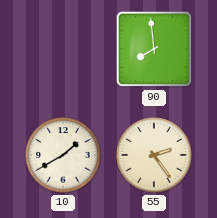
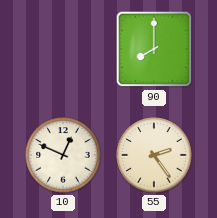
90: 7:59 -> 8:00 (154, 49)
10: 1:40 -> 12:49 (63, 155)
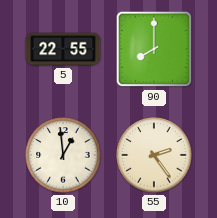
5: none -> 22:55 (63, 49)
10: 12:49 -> 12:59 (63, 155)
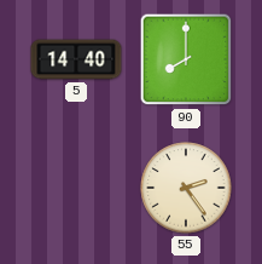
5: 22:55 -> 14:40 (76, 59)
10: 12:59 -> none (63, 155)
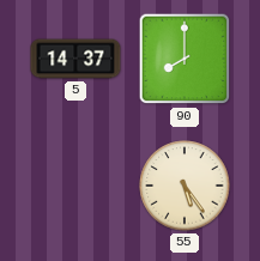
5: 14:40 -> 14:37 (75, 59)
55: 2:24 -> 5:24 (185, 186)
